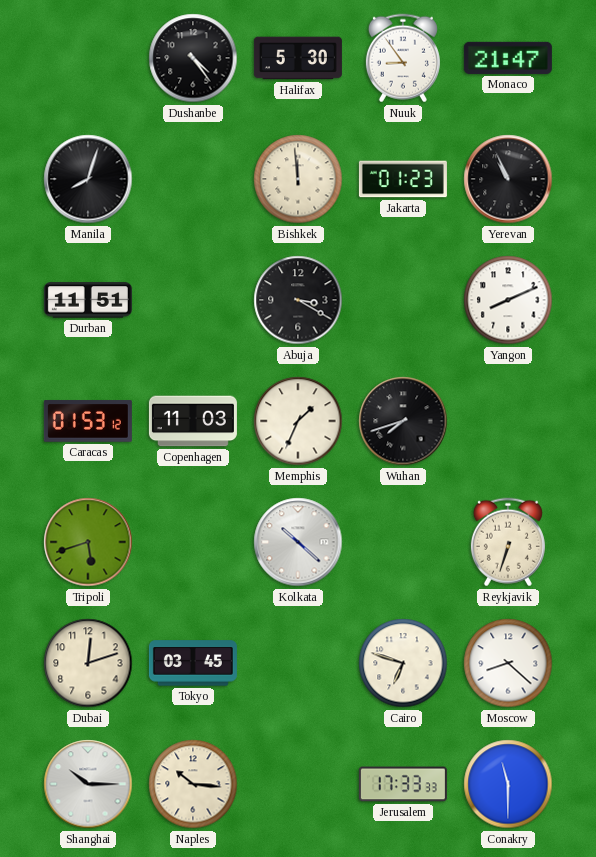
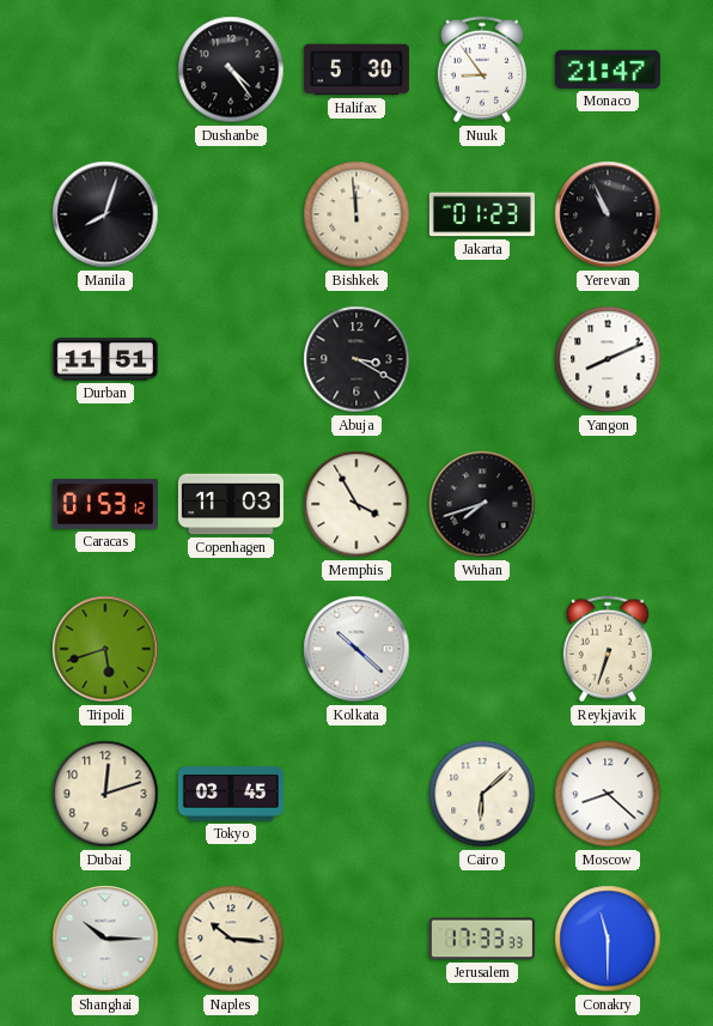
Memphis: 1:34 -> 3:55 (356, 504)
Cairo: 6:48 -> 6:08 (482, 794)
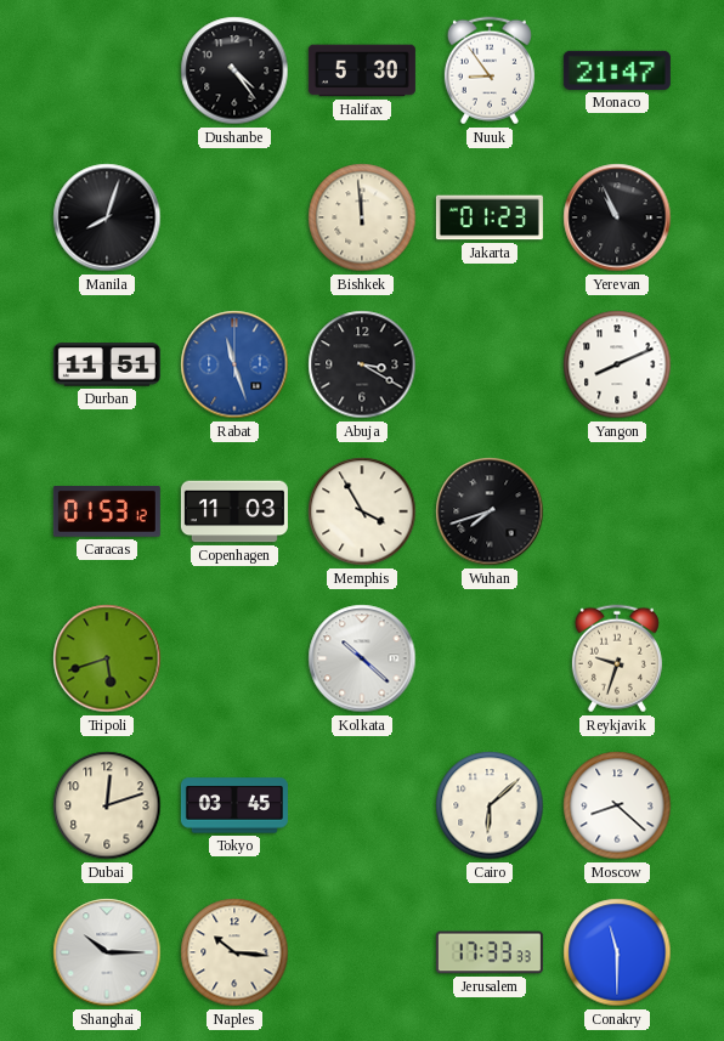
Rabat: none -> 11:27 (234, 364)
Reykjavik: 6:33 -> 9:33 (617, 658)
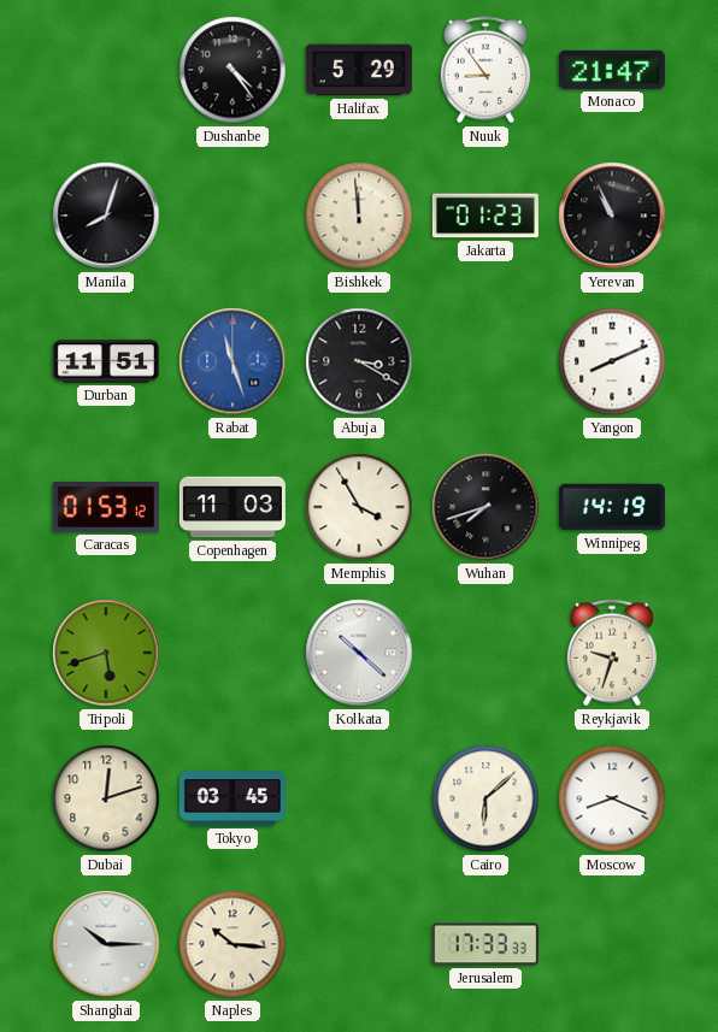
Halifax: 5:30 -> 5:29 (359, 70)
Winnipeg: none -> 14:19 (612, 507)
Moscow: 8:22 -> 8:19 (612, 798)
Conakry: 11:30 -> none (617, 952)
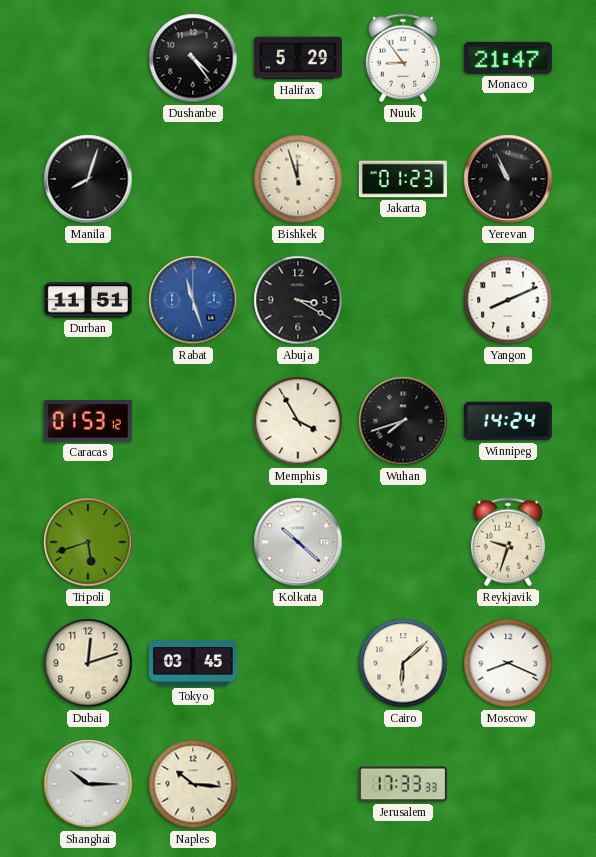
Bishkek: 11:59 -> 11:57 (298, 179)
Copenhagen: 11:03 -> none (233, 507)
Winnipeg: 14:19 -> 14:24 (508, 421)
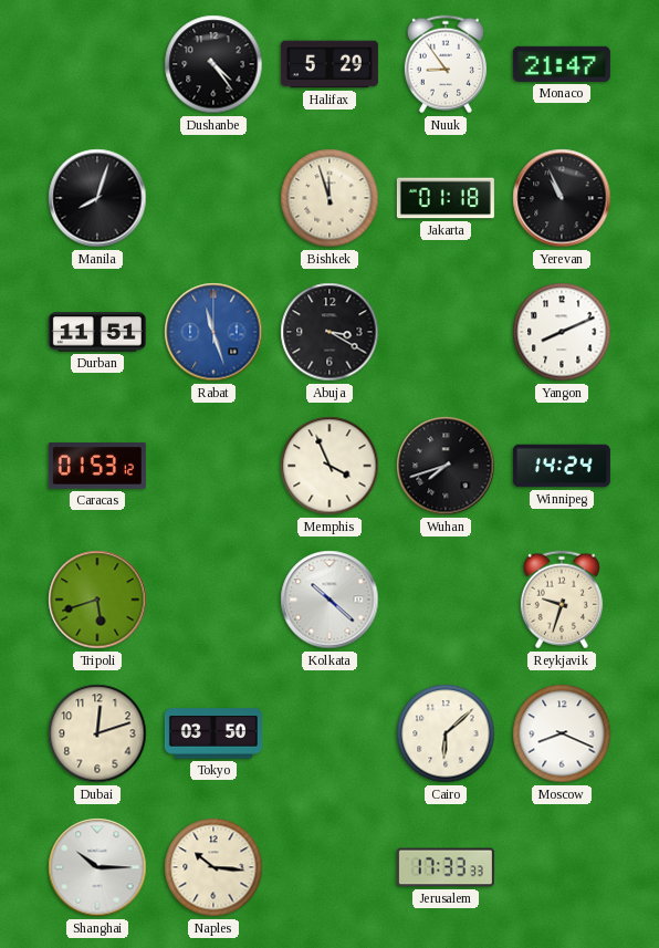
Jakarta: 01:23 -> 01:18 (446, 198)
Memphis: 3:55 -> 3:56 (329, 466)
Tokyo: 03:45 -> 03:50 (213, 733)
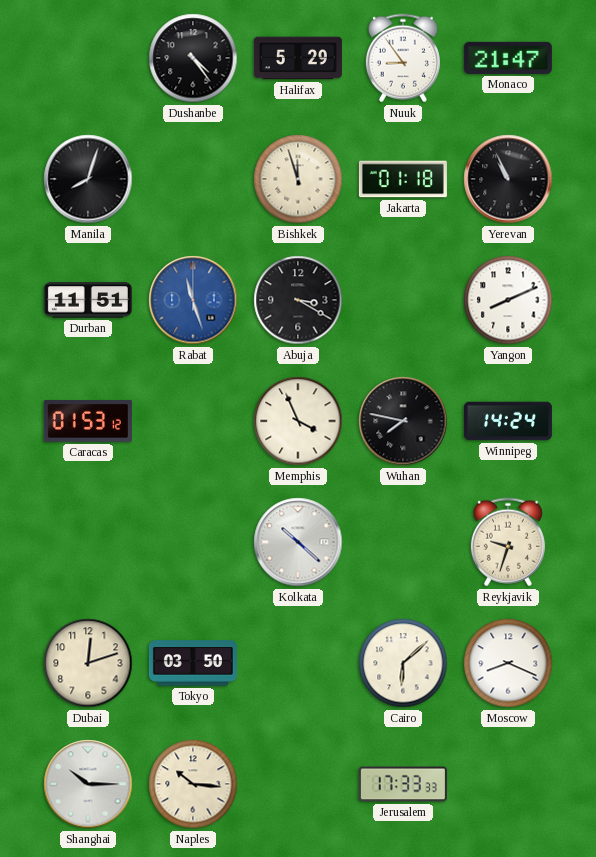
Wuhan: 7:42 -> 7:47 (403, 421)
Tripoli: 5:42 -> none (97, 600)
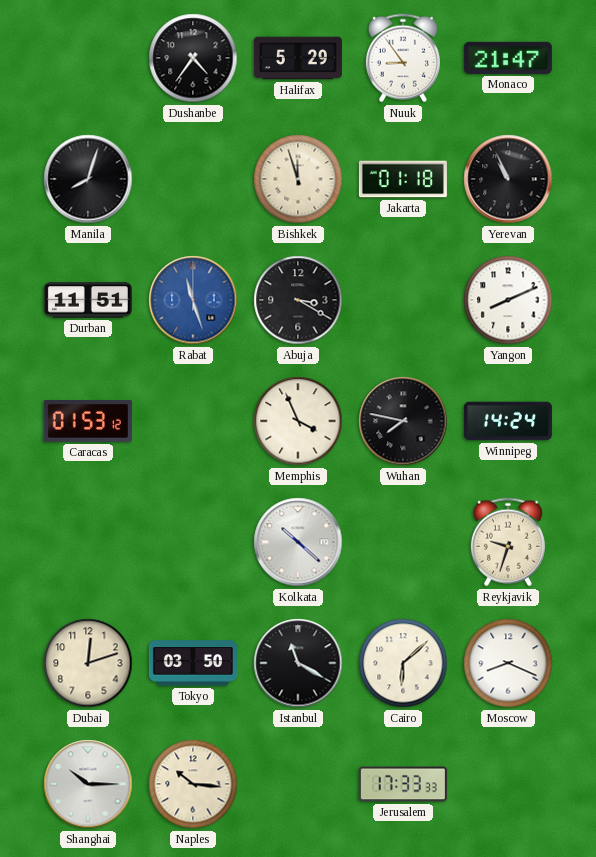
Dushanbe: 4:24 -> 4:36 (193, 58)
Istanbul: none -> 11:20 (298, 663)
